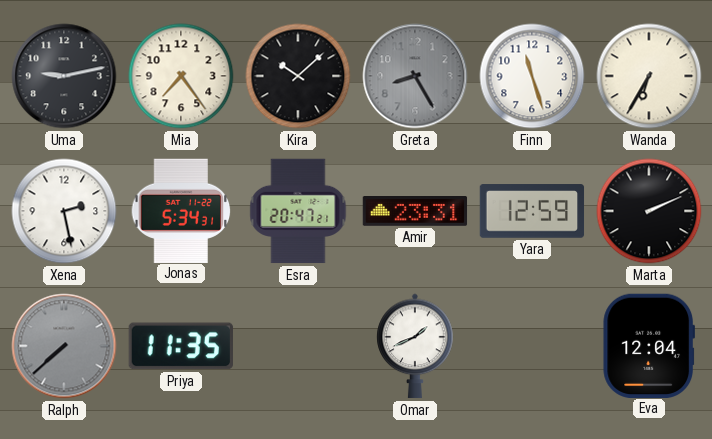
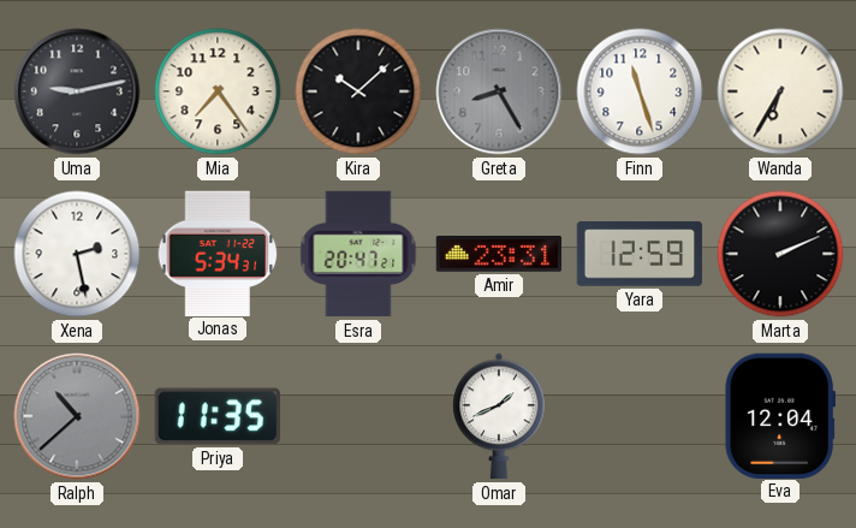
Ralph: 7:38 -> 10:38 (77, 416)
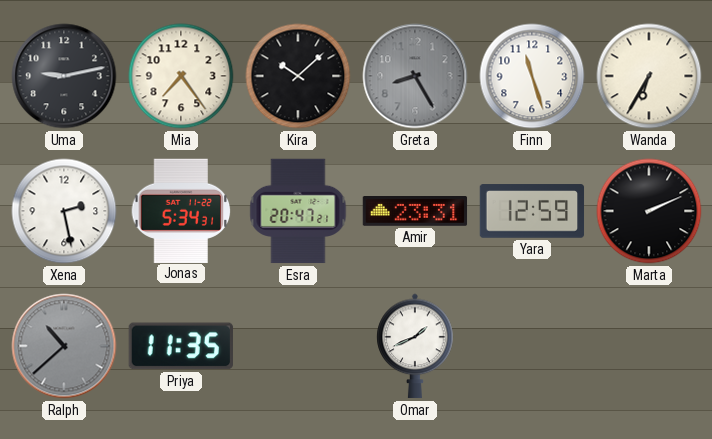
Eva: 12:04 -> none (779, 415)
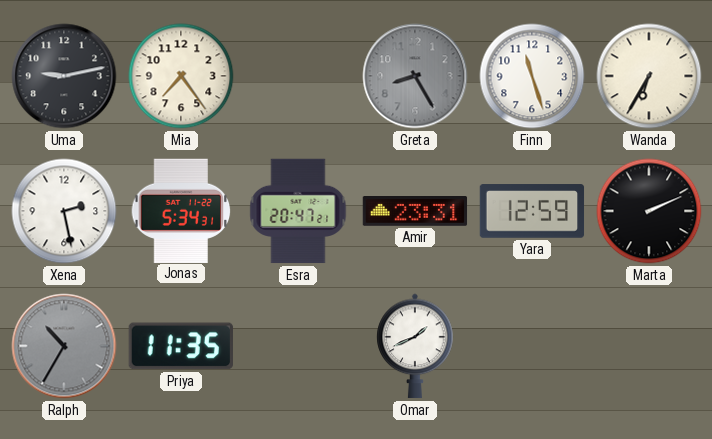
Kira: 10:08 -> none (298, 76)
Ralph: 10:38 -> 10:35 (64, 346)
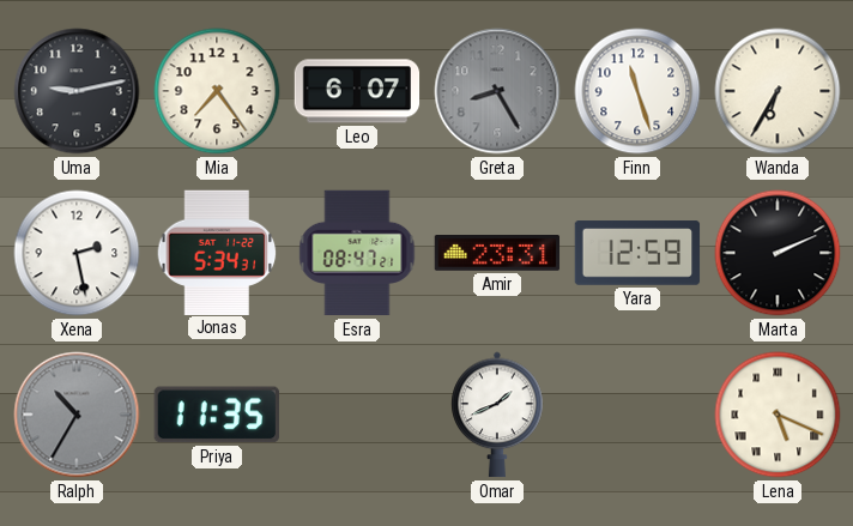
Leo: none -> 6:07 (357, 91)
Esra: 20:47 -> 08:47 (357, 253)
Lena: none -> 5:19 (778, 415)
